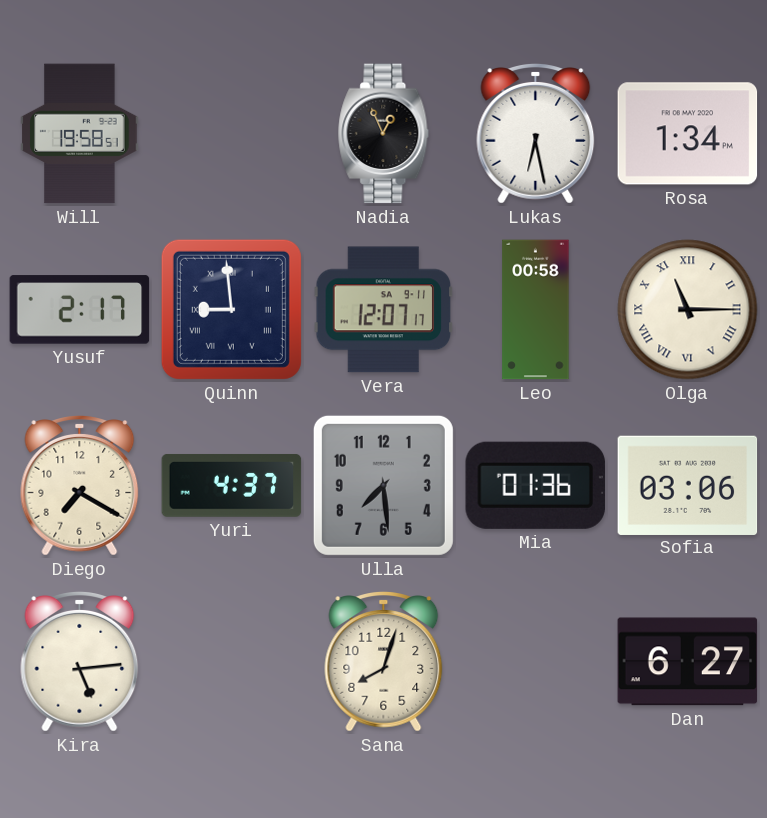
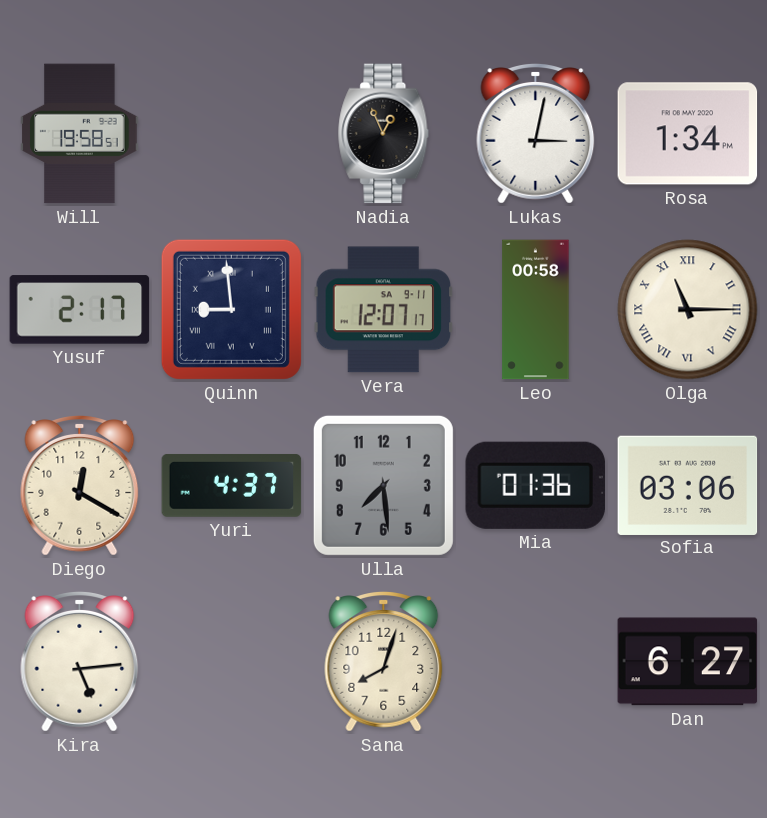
Lukas: 6:28 -> 3:02 (536, 134)
Diego: 7:20 -> 12:20 (80, 486)
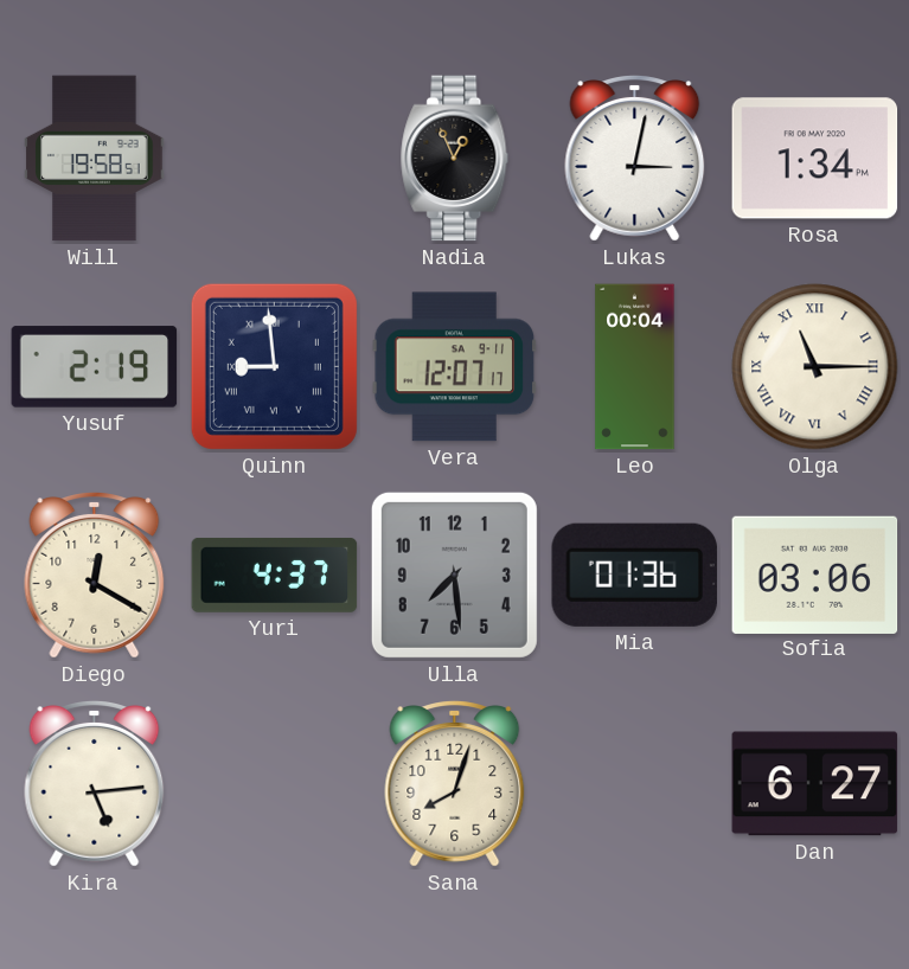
Yusuf: 2:17 -> 2:19 (95, 367)
Leo: 00:58 -> 00:04 (635, 367)
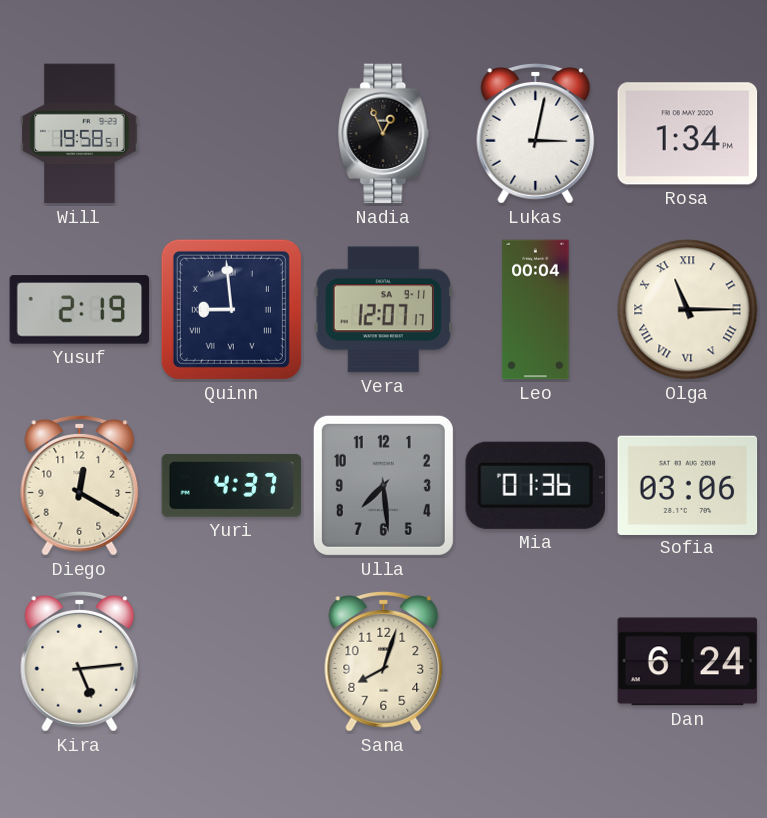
Dan: 6:27 -> 6:24 (688, 662)
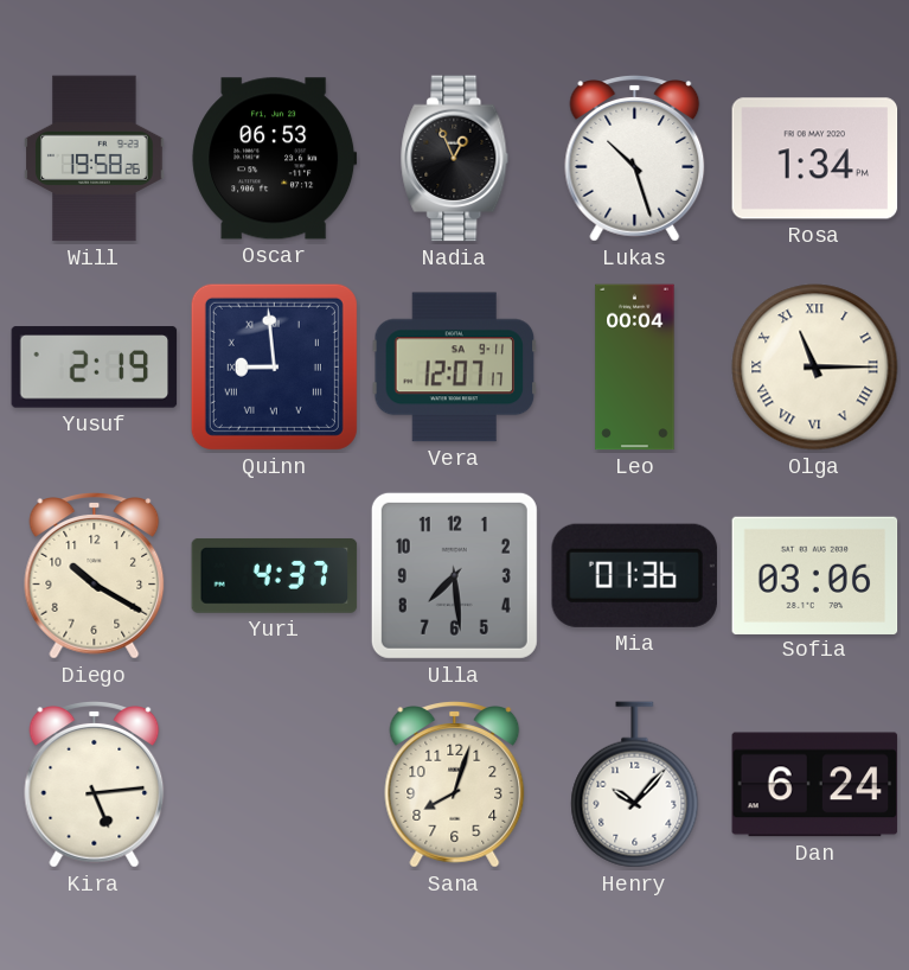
Will: 19:58:51 -> 19:58:26 (95, 159)
Oscar: none -> 06:53 (275, 159)
Lukas: 3:02 -> 10:27 (635, 159)
Diego: 12:20 -> 10:20 (95, 576)
Henry: none -> 10:07 (635, 785)
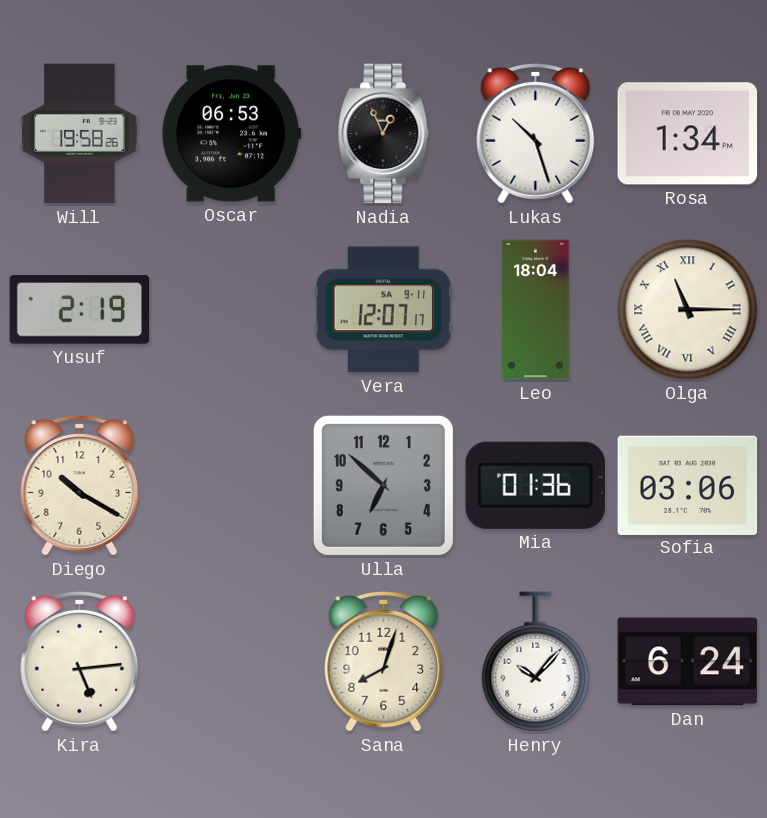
Quinn: 8:59 -> none (274, 366)
Leo: 00:04 -> 18:04 (536, 310)
Yuri: 4:37 -> none (275, 575)
Ulla: 7:29 -> 6:52 (383, 485)
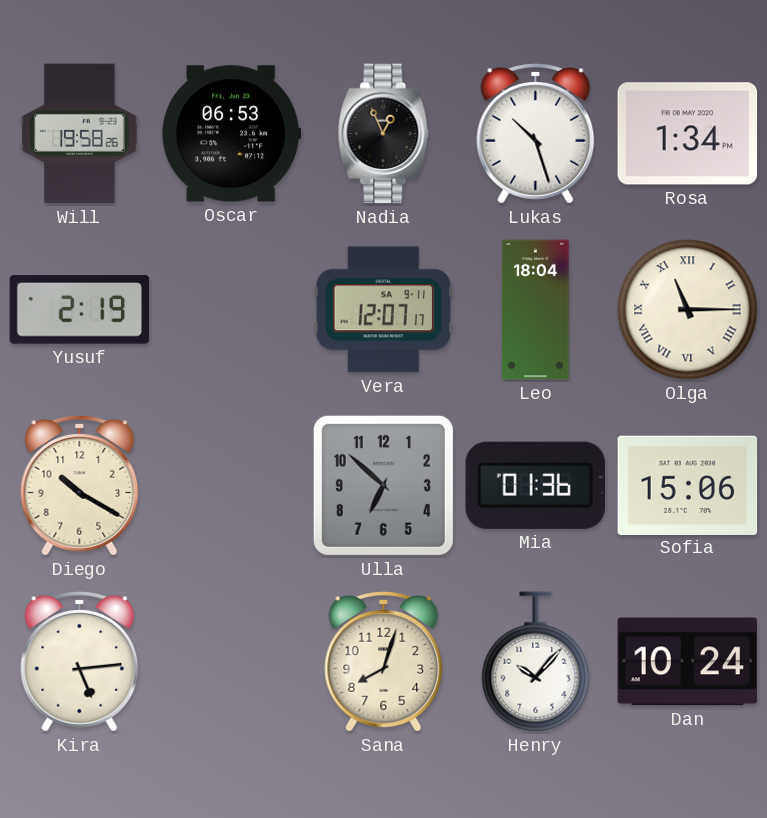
Sofia: 03:06 -> 15:06 (688, 485)
Dan: 6:24 -> 10:24 (688, 662)
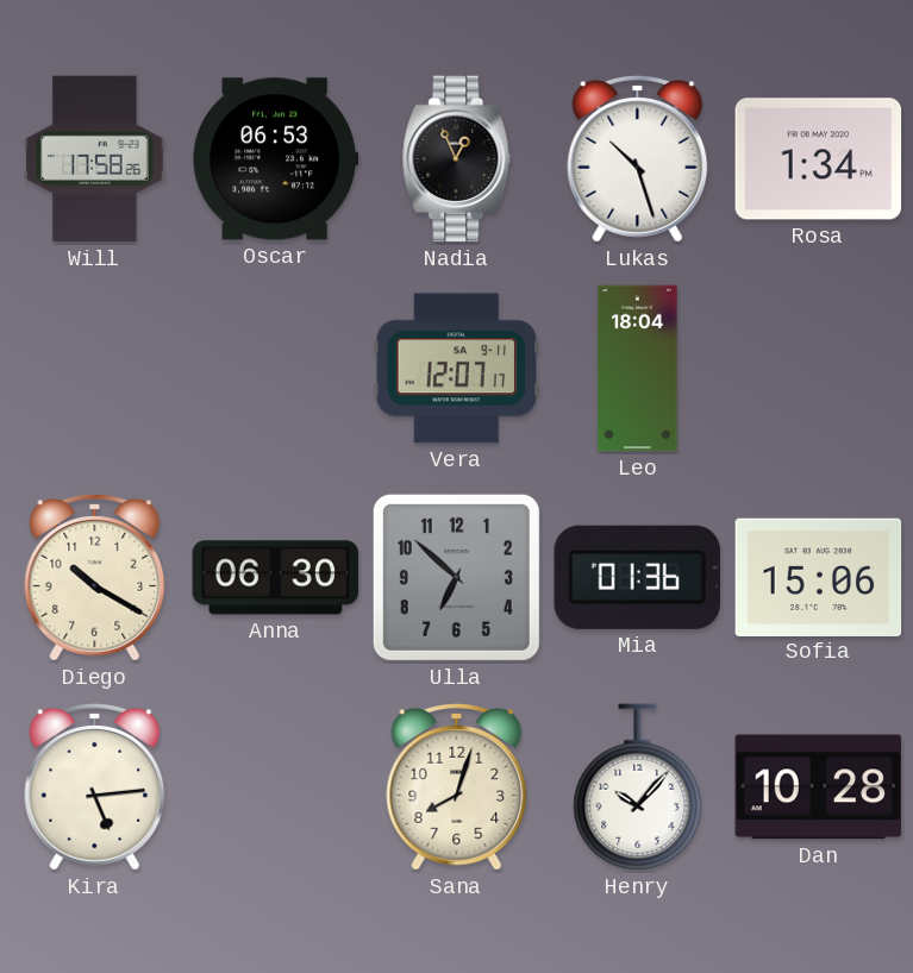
Will: 19:58 -> 17:58 (95, 159)
Yusuf: 2:19 -> none (80, 310)
Olga: 11:15 -> none (688, 310)
Anna: none -> 06:30 (276, 578)
Dan: 10:24 -> 10:28 (819, 787)
